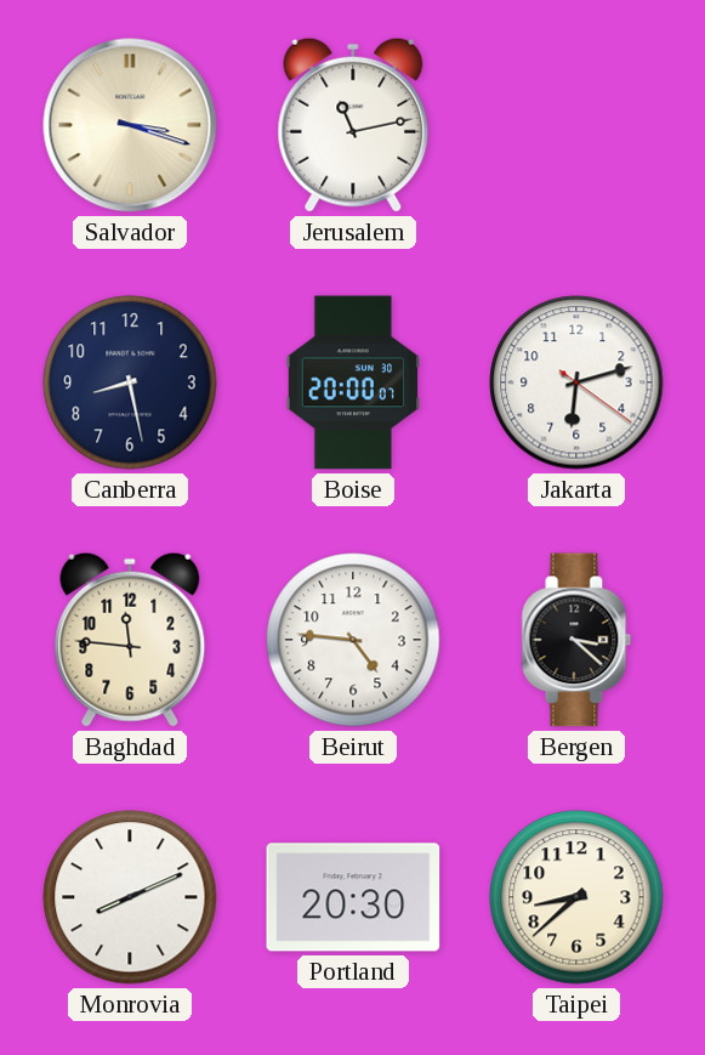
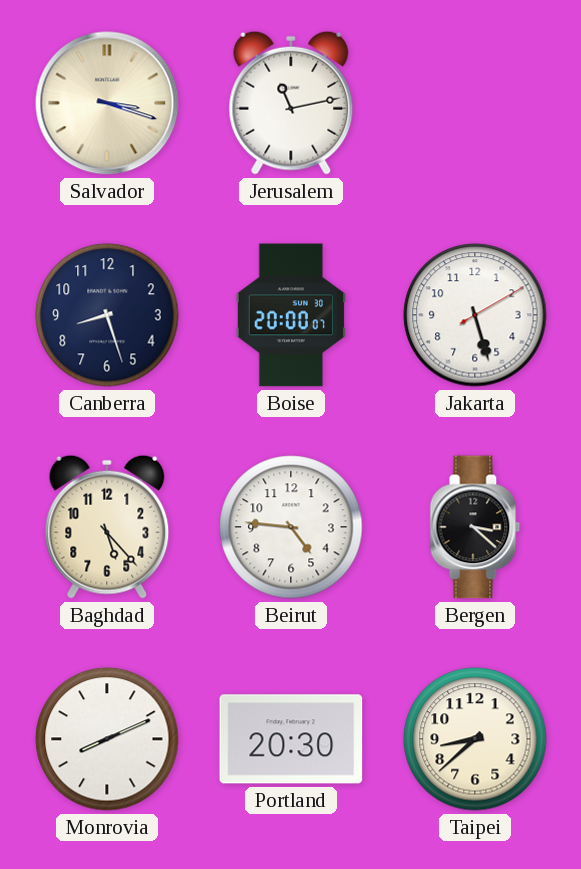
Canberra: 8:28 -> 8:27 (107, 315)
Jakarta: 6:12 -> 5:27 (475, 315)
Baghdad: 11:46 -> 5:23 (107, 527)
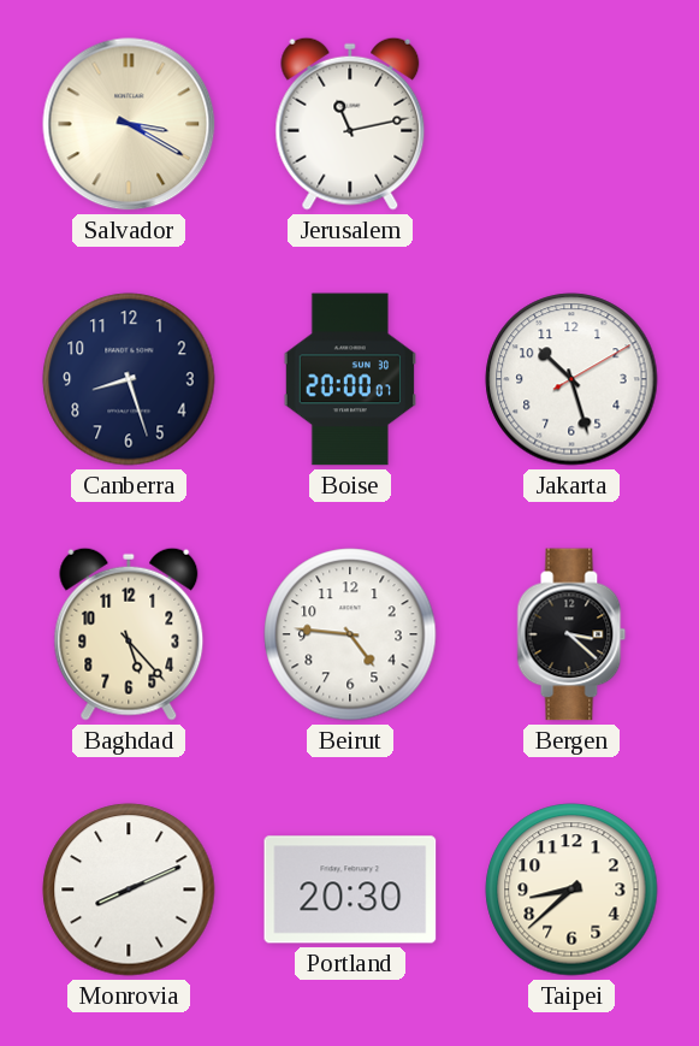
Salvador: 3:18 -> 3:20 (129, 124)
Jakarta: 5:27 -> 10:27 (571, 379)
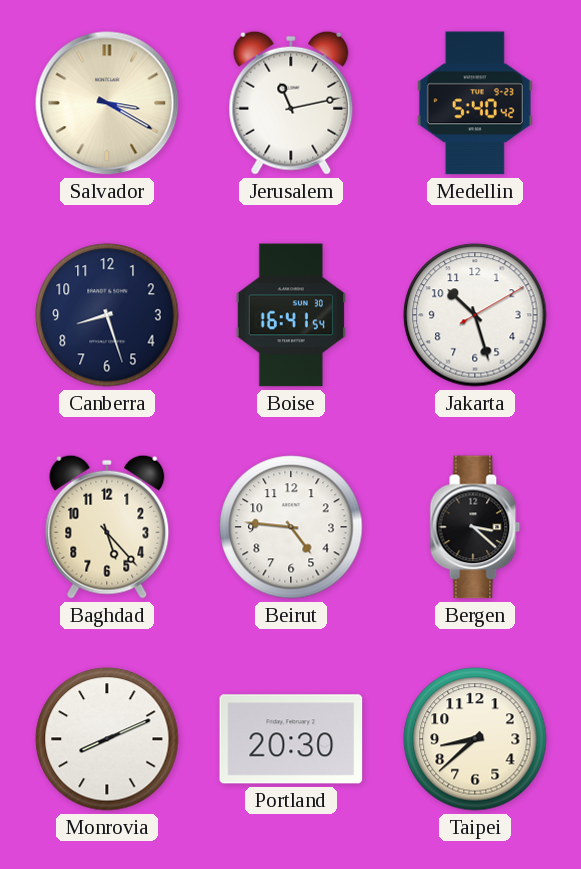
Medellin: none -> 5:40 (475, 103)
Boise: 20:00 -> 16:41 (290, 315)
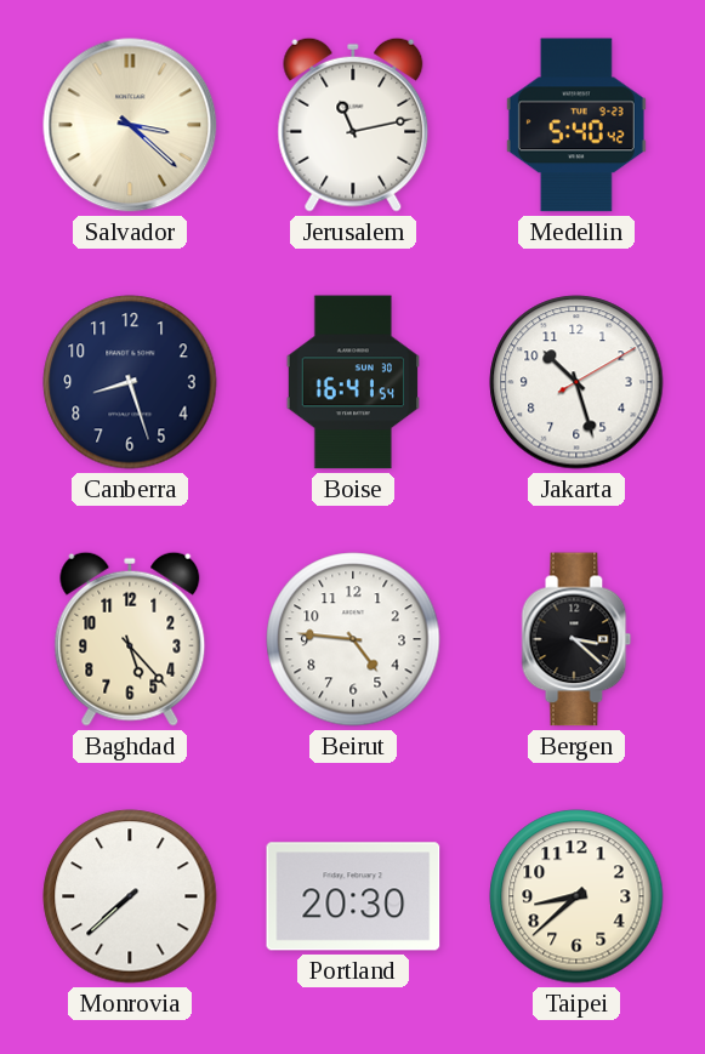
Salvador: 3:20 -> 3:22 (130, 125)
Monrovia: 8:11 -> 7:38 (130, 896)
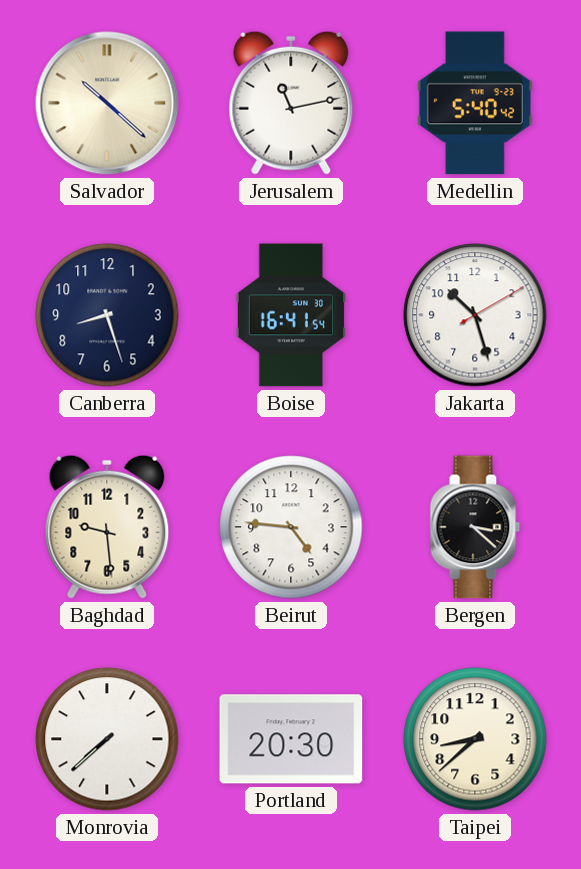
Salvador: 3:22 -> 10:22 (107, 103)
Baghdad: 5:23 -> 9:29 (107, 527)
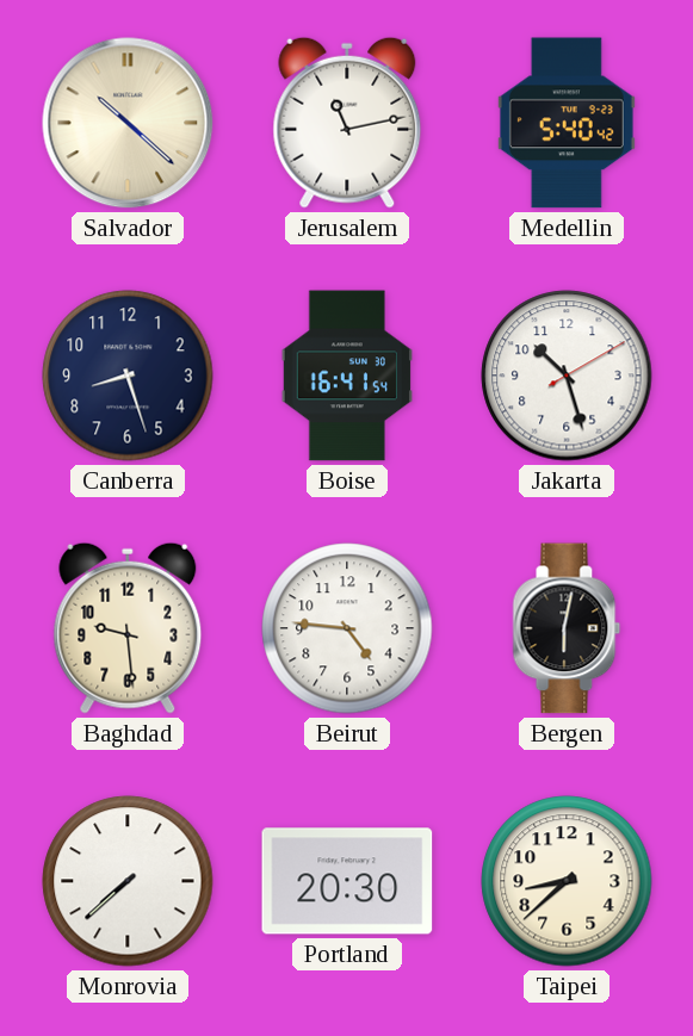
Bergen: 3:22 -> 6:02 (567, 628)
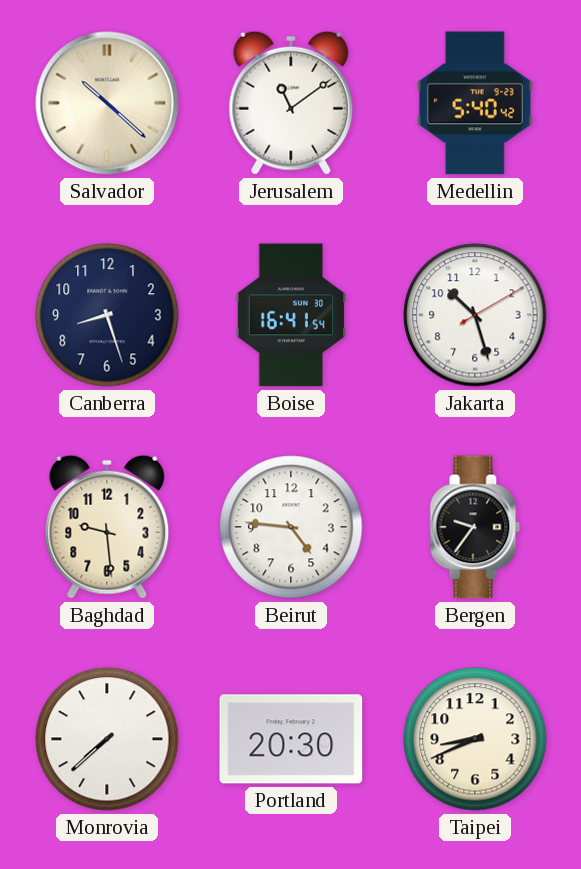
Jerusalem: 11:13 -> 11:09 (291, 103)
Bergen: 6:02 -> 9:36 (475, 527)
Taipei: 8:38 -> 8:41 (475, 739)
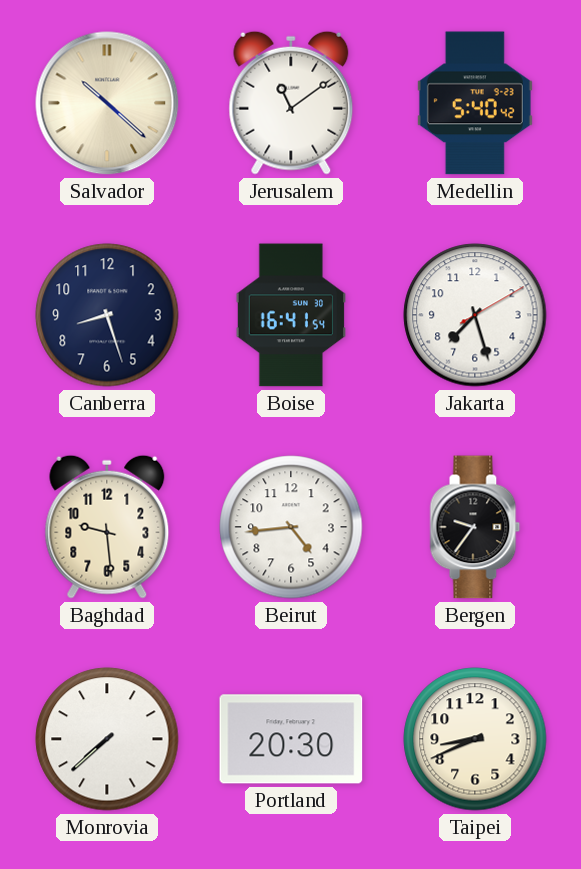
Jakarta: 10:27 -> 7:27 (475, 315)
Beirut: 4:46 -> 4:44 (291, 527)
